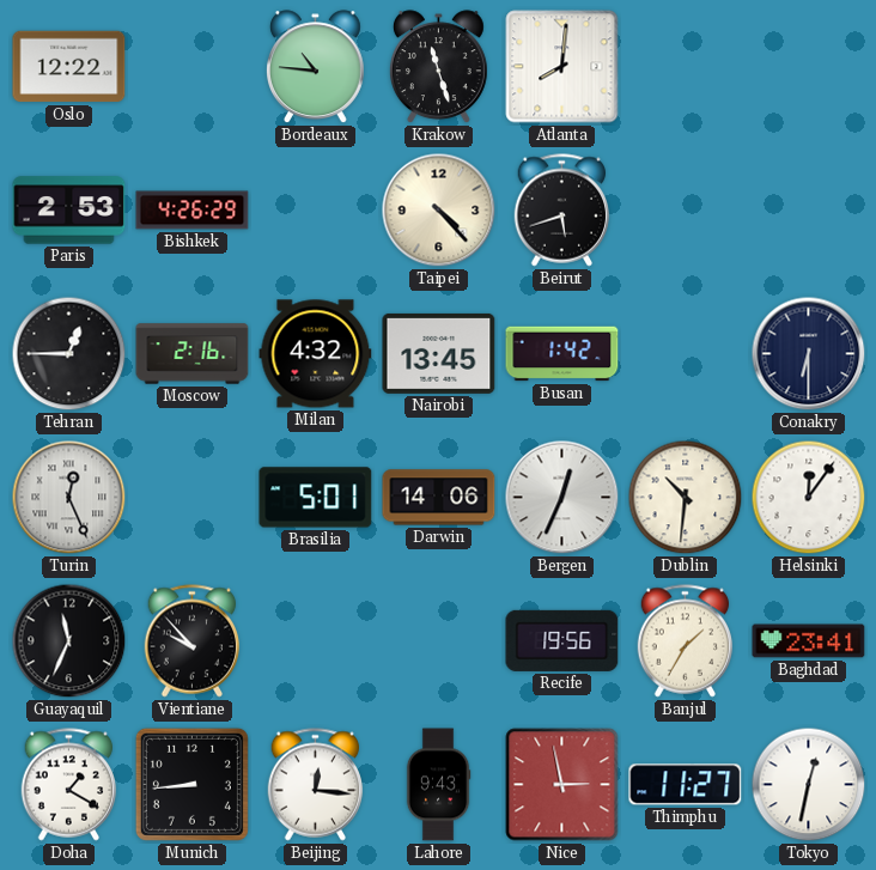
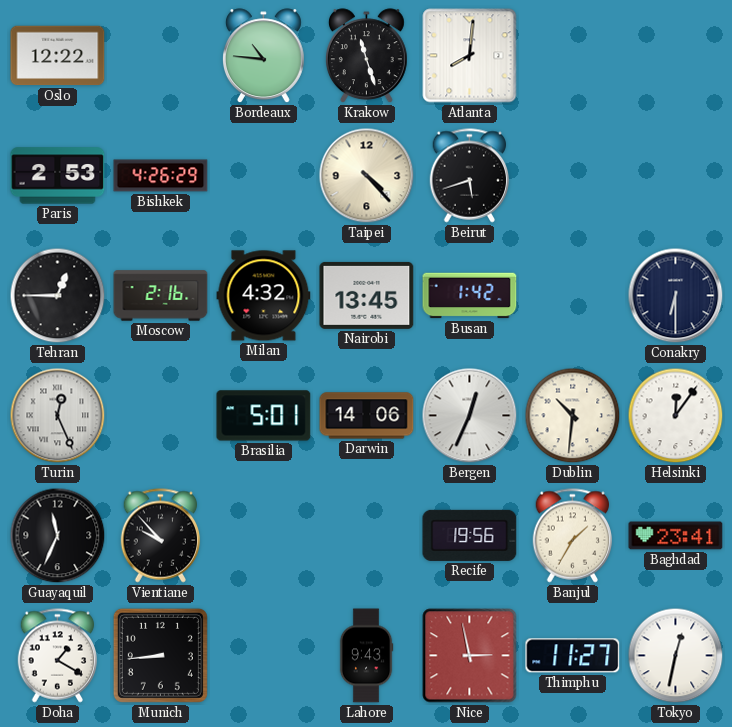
Beijing: 12:16 -> none (316, 785)
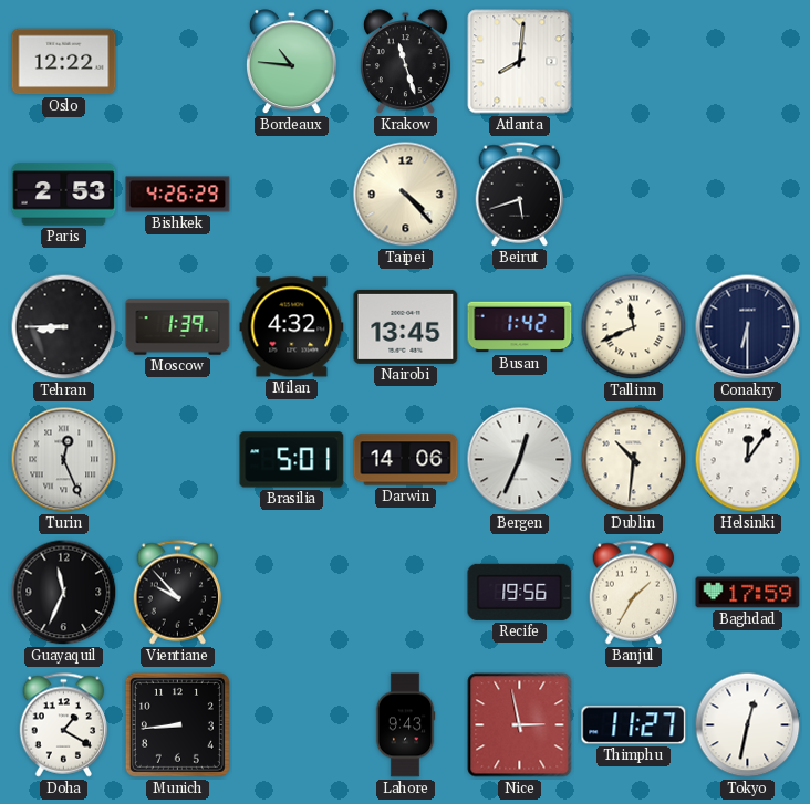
Tehran: 12:45 -> 8:45 (64, 327)
Moscow: 2:16 -> 1:39 (178, 327)
Tallinn: none -> 11:41 (634, 327)
Baghdad: 23:41 -> 17:59 (748, 593)
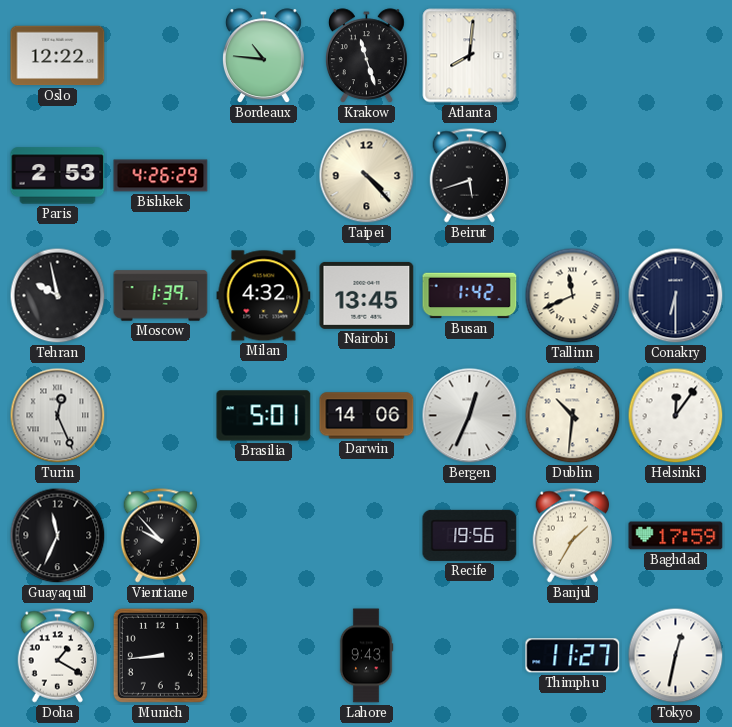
Tehran: 8:45 -> 9:58 (58, 296)
Nice: 2:58 -> none (520, 725)
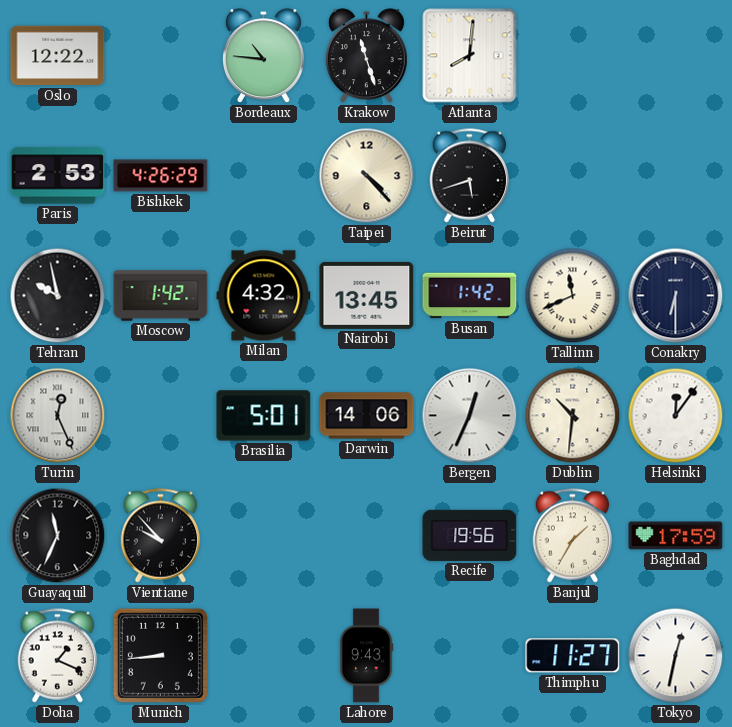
Moscow: 1:39 -> 1:42 (161, 296)
Doha: 1:20 -> 1:19 (58, 656)
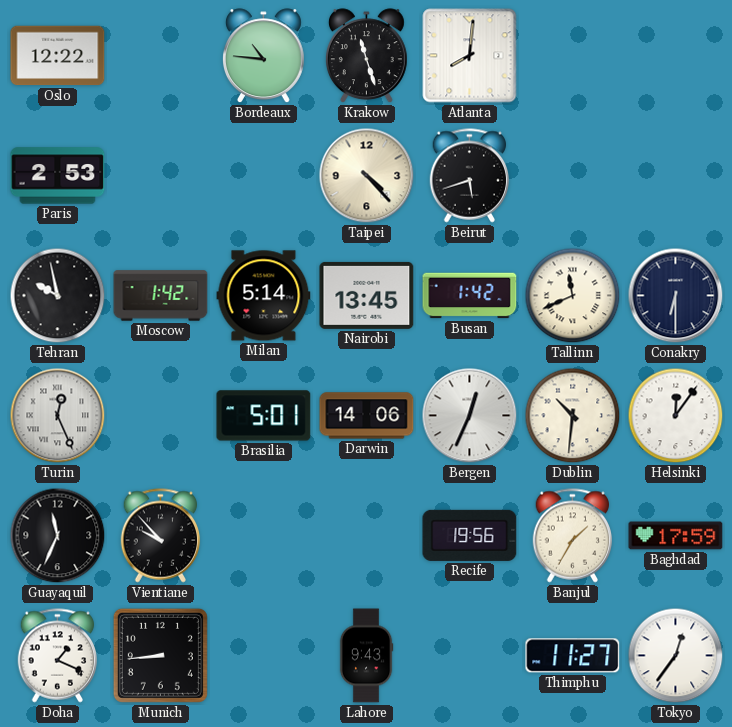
Bishkek: 4:26 -> none (161, 176)
Milan: 4:32 -> 5:14 (264, 296)
Tokyo: 12:32 -> 12:36 (676, 656)
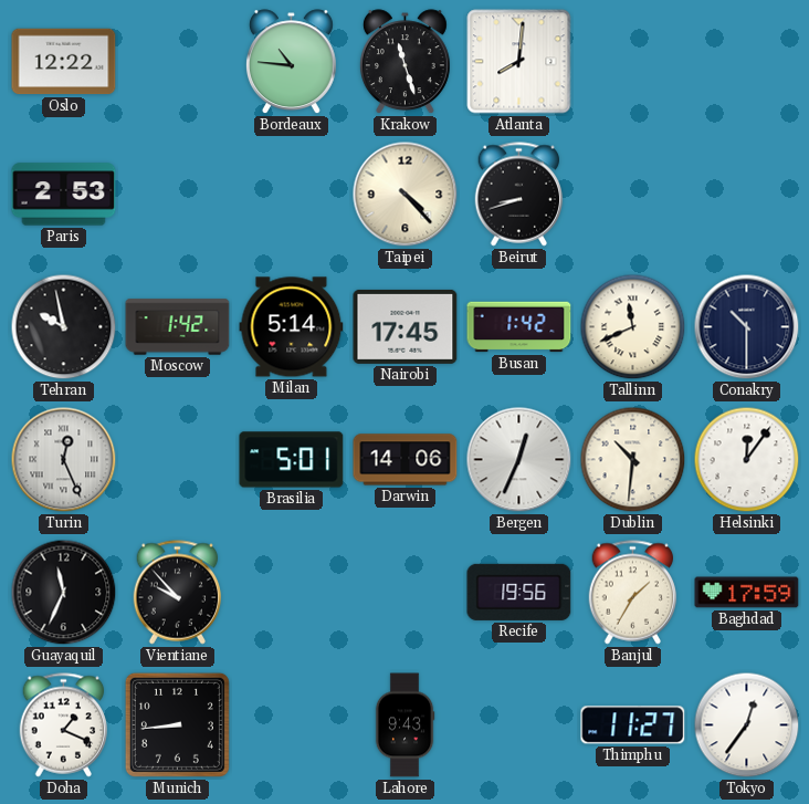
Beirut: 5:42 -> 8:42 (519, 195)
Nairobi: 13:45 -> 17:45 (406, 326)
Conakry: 6:30 -> 10:30 (747, 327)
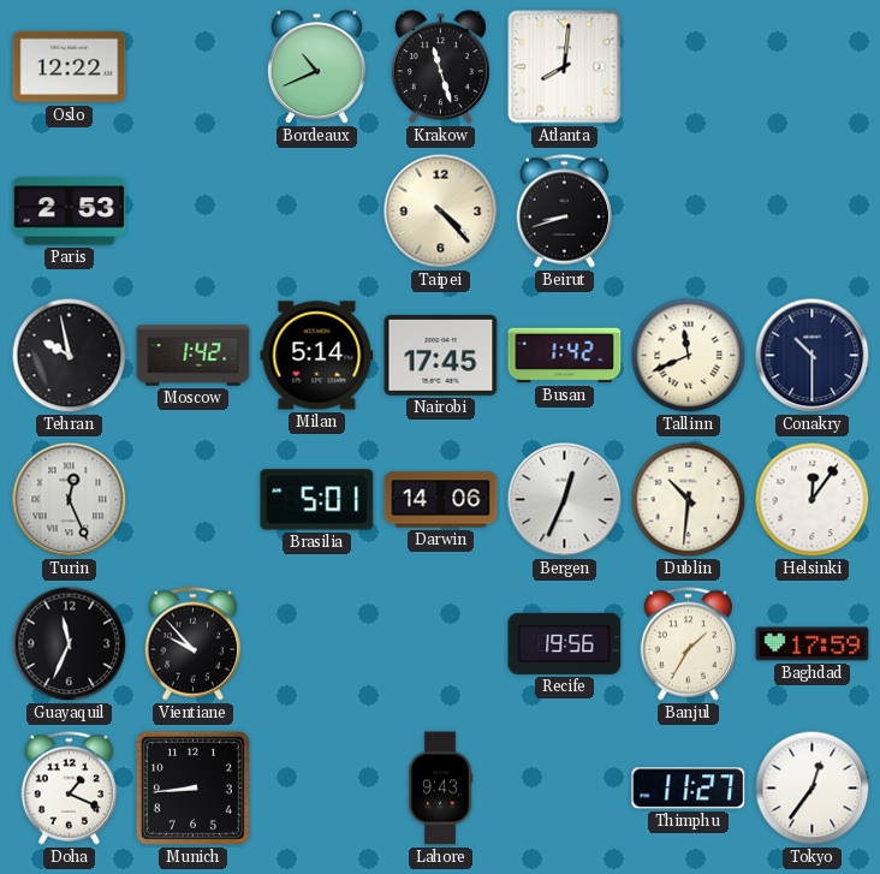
Bordeaux: 10:46 -> 10:41 (316, 67)
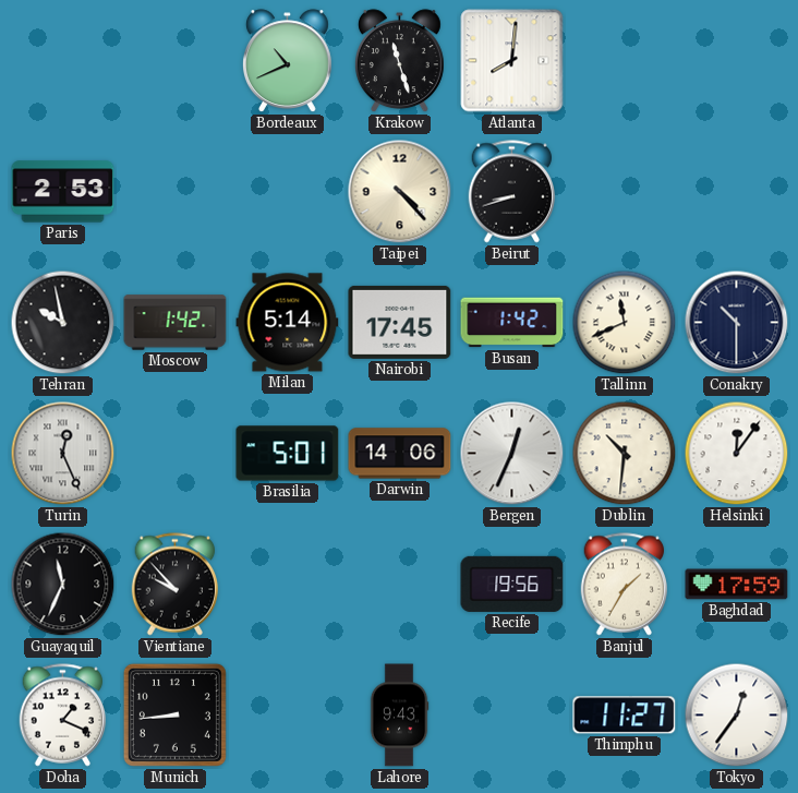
Oslo: 12:22 -> none (70, 67)
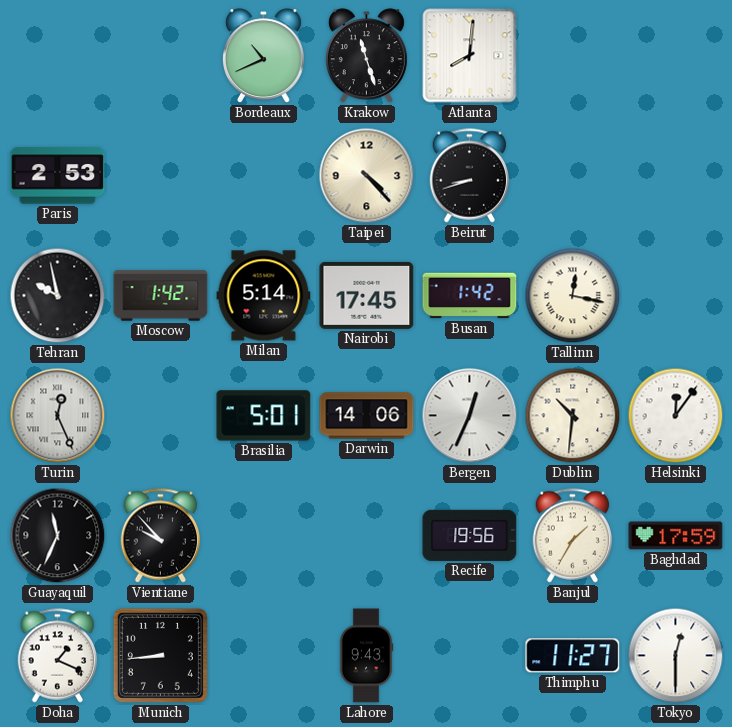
Tallinn: 11:41 -> 12:17 (573, 296)
Conakry: 10:30 -> none (737, 323)
Tokyo: 12:36 -> 12:30 (676, 656)
